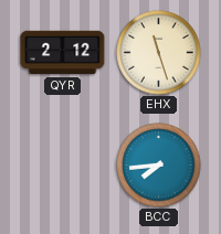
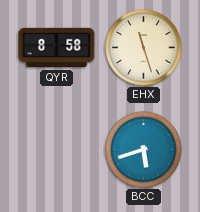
QYR: 2:12 -> 8:58 (57, 48)
BCC: 7:44 -> 5:42 (144, 150)
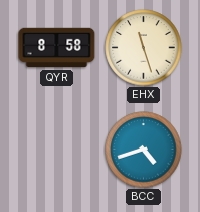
BCC: 5:42 -> 4:42 (144, 150)
